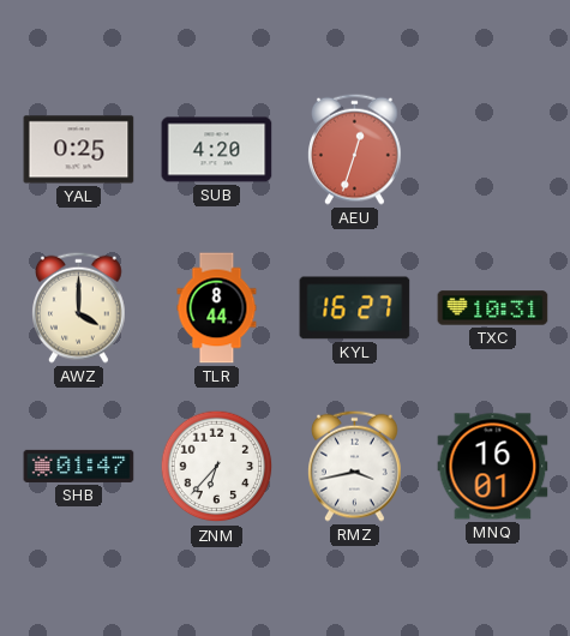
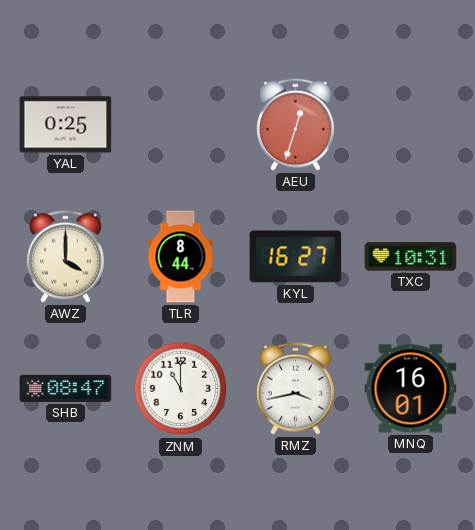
SUB: 4:20 -> none (217, 150)
SHB: 01:47 -> 08:47 (66, 388)
ZNM: 6:37 -> 11:00 (181, 389)
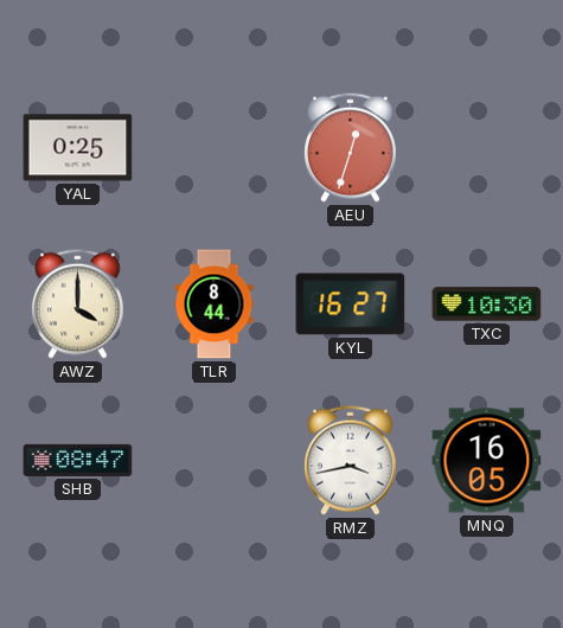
TXC: 10:31 -> 10:30 (487, 305)
ZNM: 11:00 -> none (181, 389)
MNQ: 16:01 -> 16:05 (487, 461)
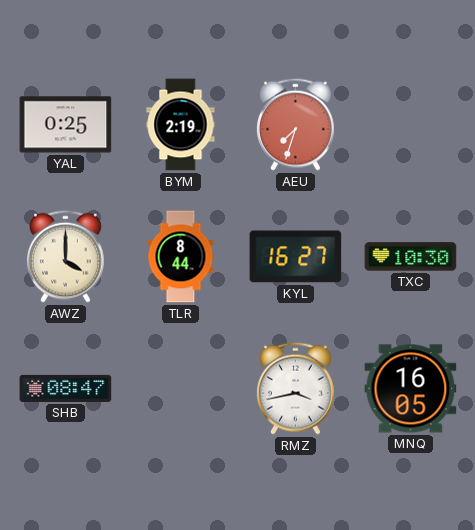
BYM: none -> 2:19 (181, 125)
AEU: 12:33 -> 7:33 (296, 124)
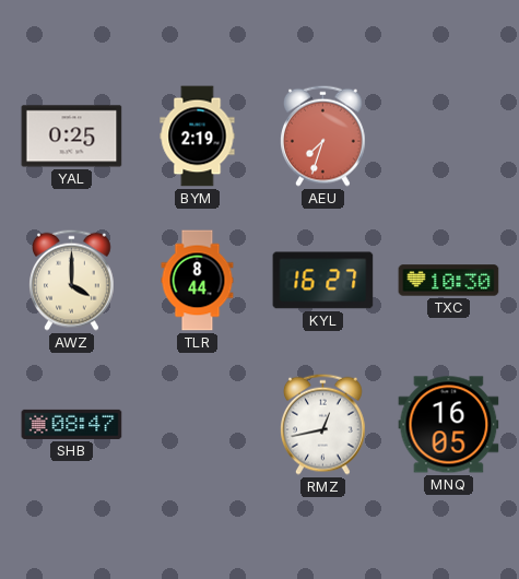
RMZ: 3:43 -> 12:43 (323, 424)
